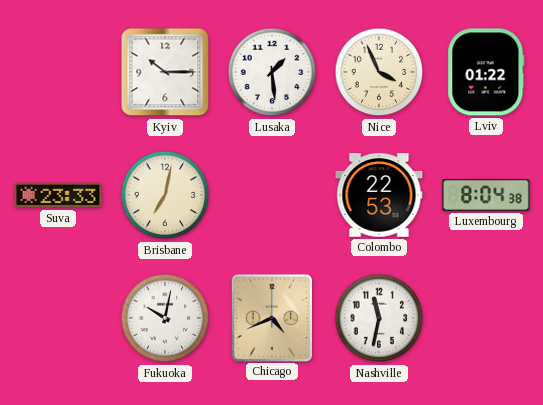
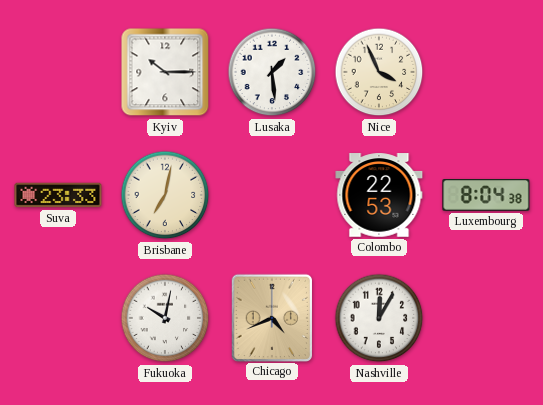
Lviv: 01:22 -> none (486, 72)
Nashville: 11:32 -> 12:05 (379, 318)
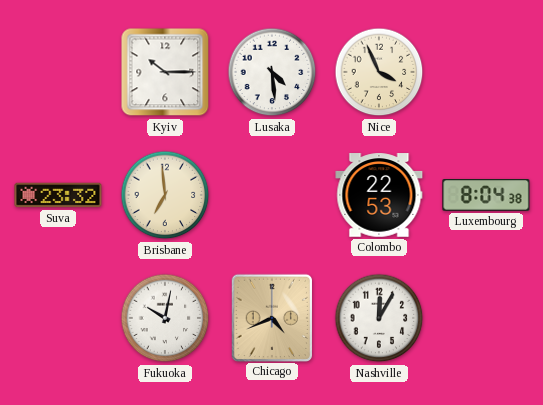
Lusaka: 1:29 -> 4:29 (272, 72)
Suva: 23:33 -> 23:32 (58, 195)
Brisbane: 7:02 -> 6:59 (165, 195)
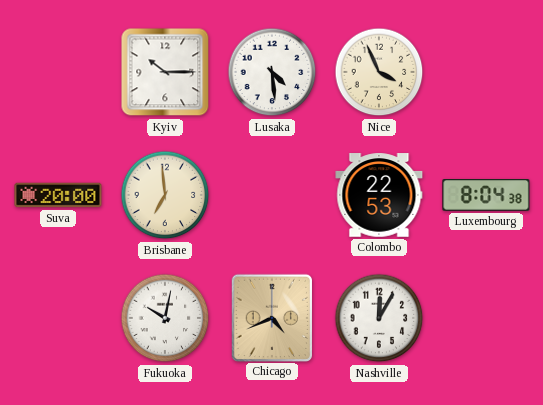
Suva: 23:32 -> 20:00 (58, 195)
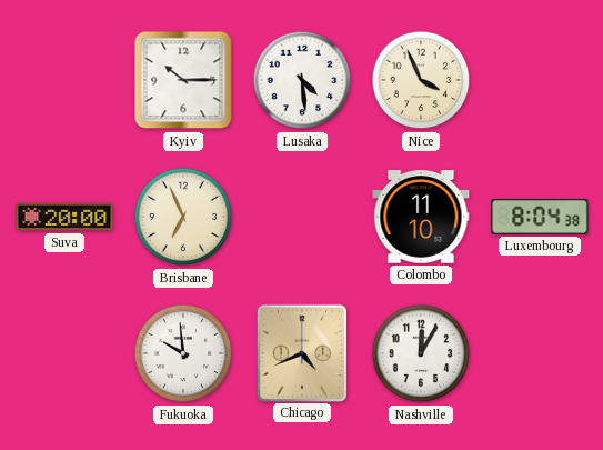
Brisbane: 6:59 -> 6:56 (183, 217)
Colombo: 22:53 -> 11:10 (421, 217)
Fukuoka: 10:02 -> 9:59 (183, 353)
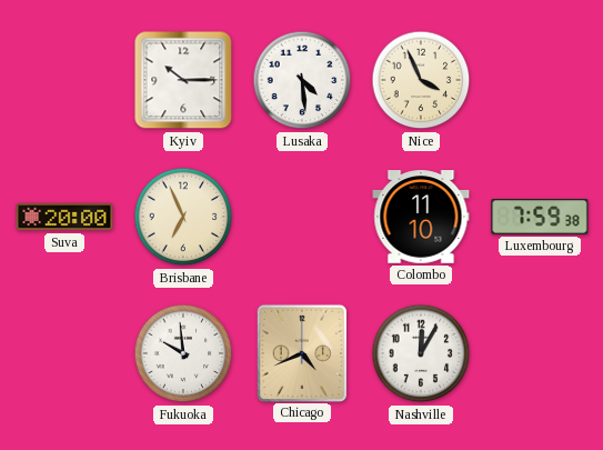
Luxembourg: 8:04 -> 7:59 (540, 217)
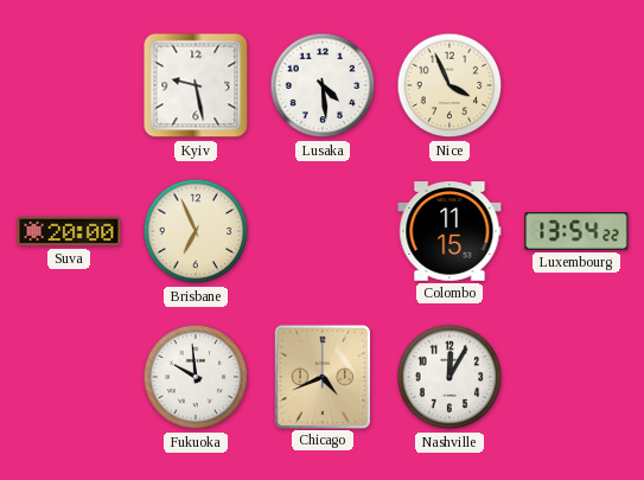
Kyiv: 10:15 -> 9:28 (196, 85)
Colombo: 11:10 -> 11:15 (449, 231)
Luxembourg: 7:59 -> 13:54 (576, 231)
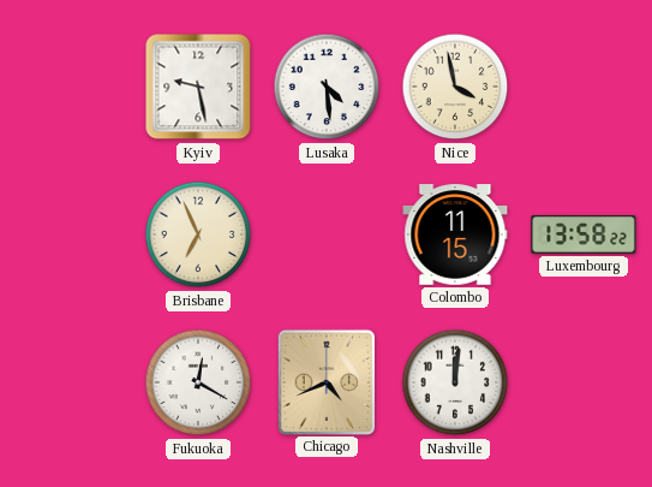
Nice: 3:56 -> 3:58 (455, 87)
Suva: 20:00 -> none (69, 231)
Luxembourg: 13:54 -> 13:58 (584, 234)
Fukuoka: 9:59 -> 12:20 (198, 382)
Nashville: 12:05 -> 12:01 (455, 382)
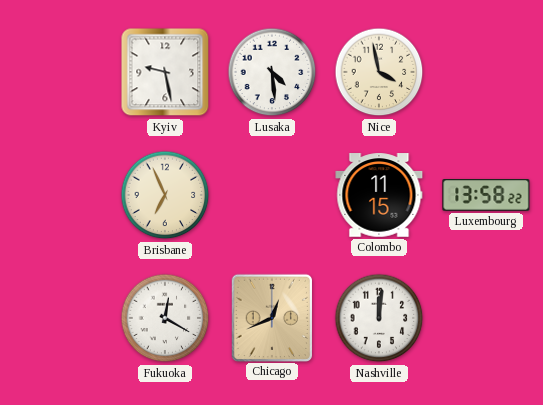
Chicago: 4:41 -> 12:41 (271, 317)
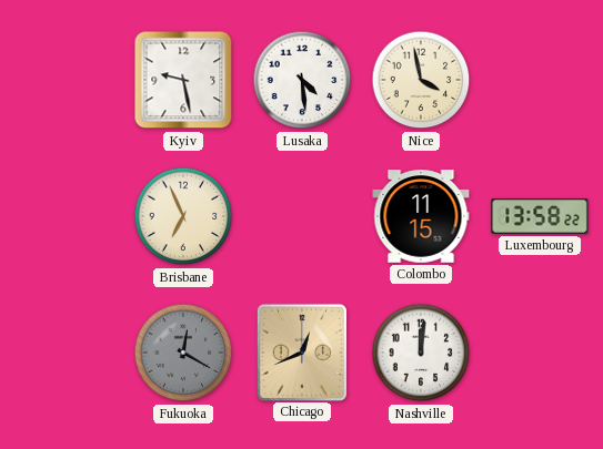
Fukuoka dial: white -> grey (183, 353)
